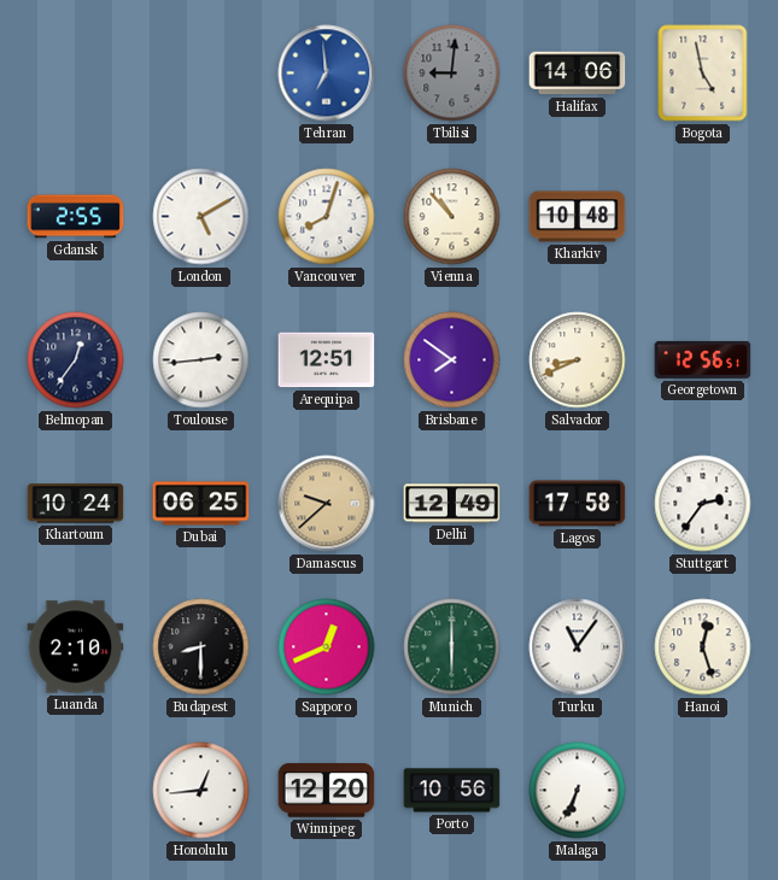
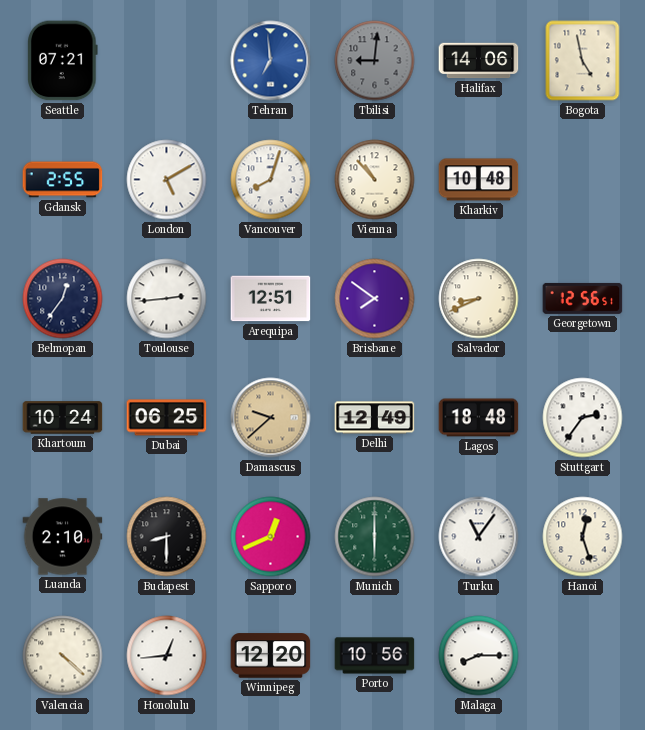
Seattle: none -> 07:21 (63, 61)
Lagos: 17:58 -> 18:48 (479, 418)
Valencia: none -> 4:22 (63, 656)
Malaga: 6:34 -> 8:15 (479, 656)
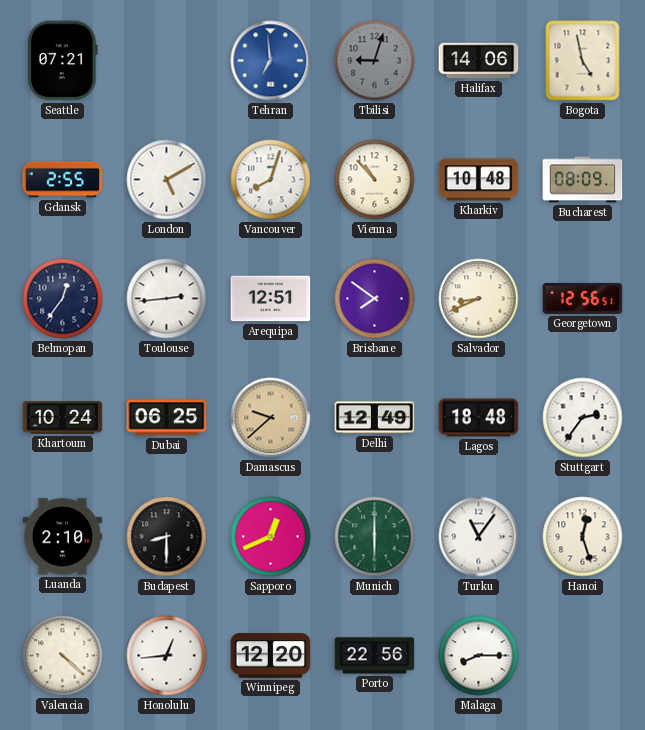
Tbilisi: 9:01 -> 9:03 (375, 61)
Bucharest: none -> 08:09 (583, 180)
Porto: 10:56 -> 22:56 (375, 656)
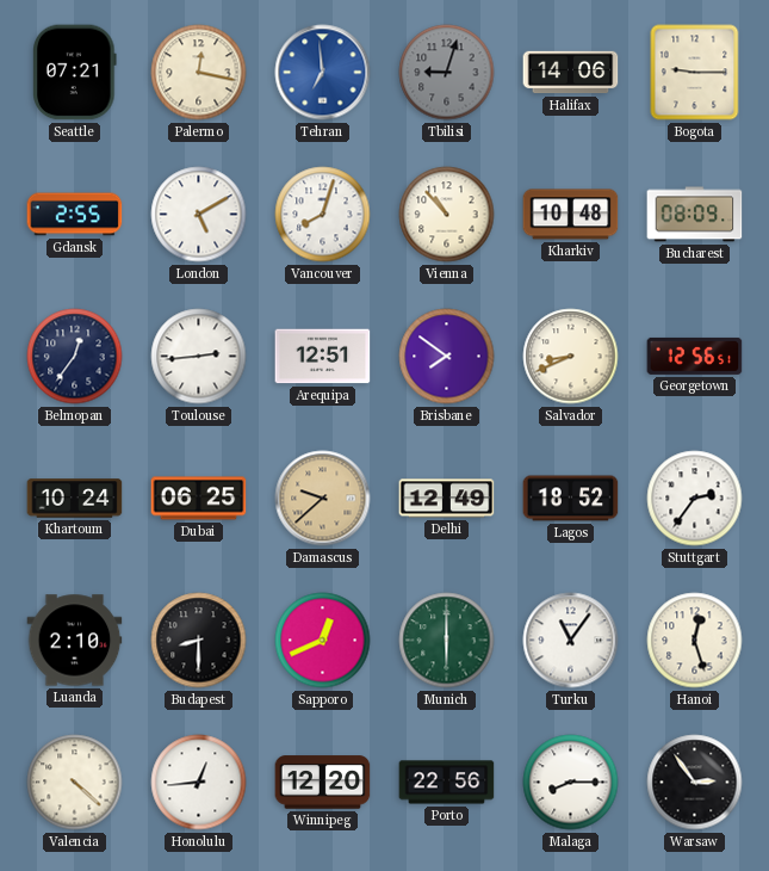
Palermo: none -> 12:17 (199, 73)
Bogota: 4:58 -> 9:15 (695, 73)
Lagos: 18:48 -> 18:52 (571, 499)
Warsaw: none -> 2:54 (695, 783)
